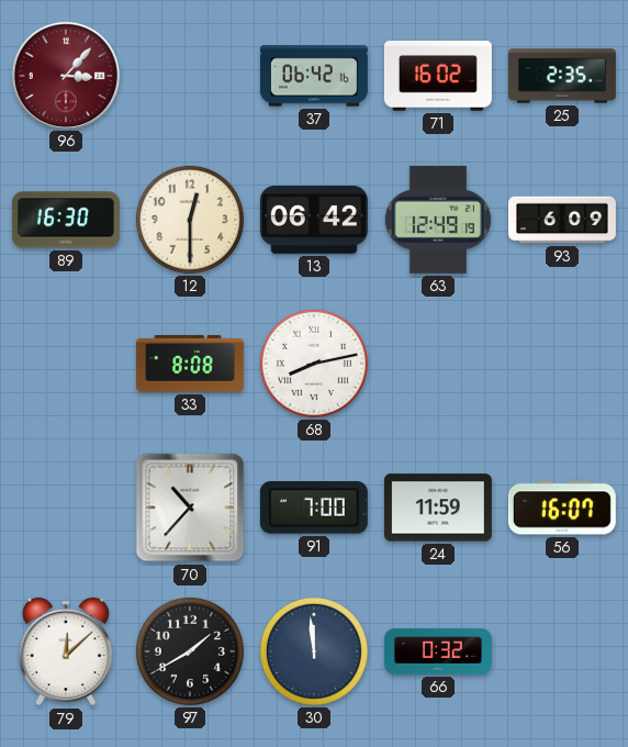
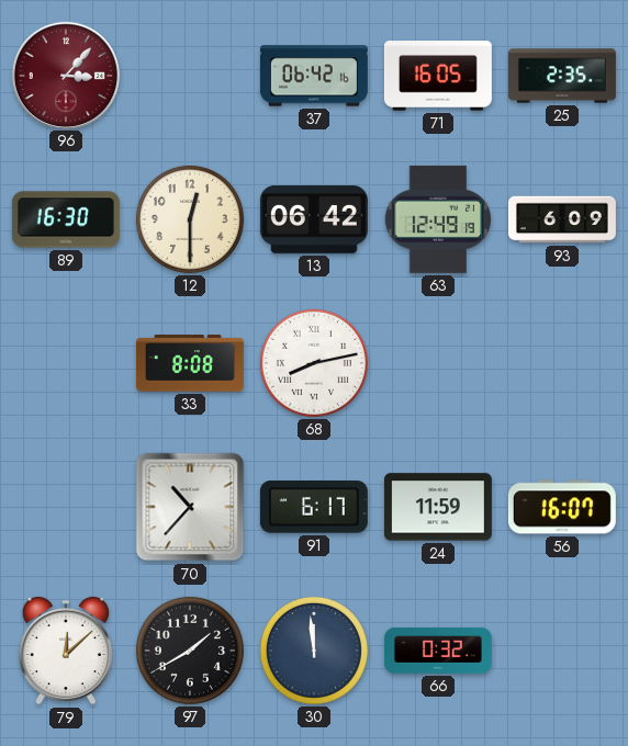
71: 16:02 -> 16:05 (438, 76)
91: 7:00 -> 6:17 (314, 508)
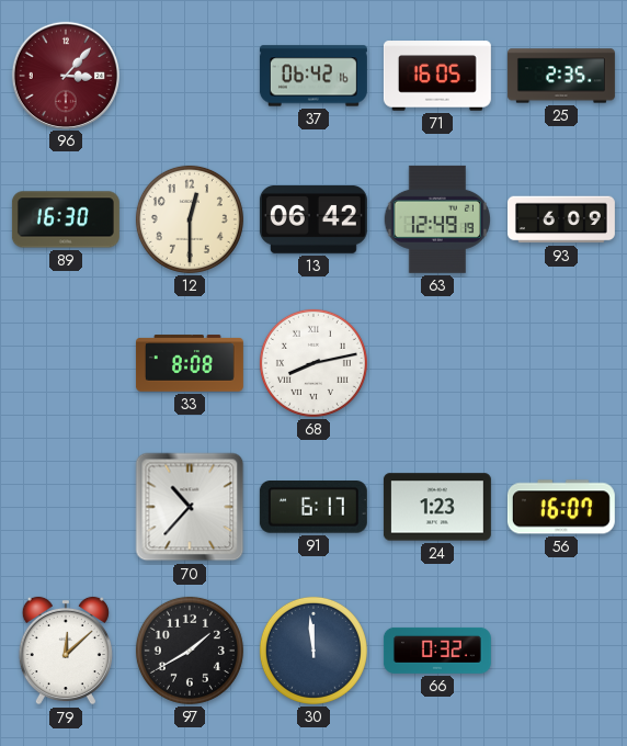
24: 11:59 -> 1:23 (437, 507)
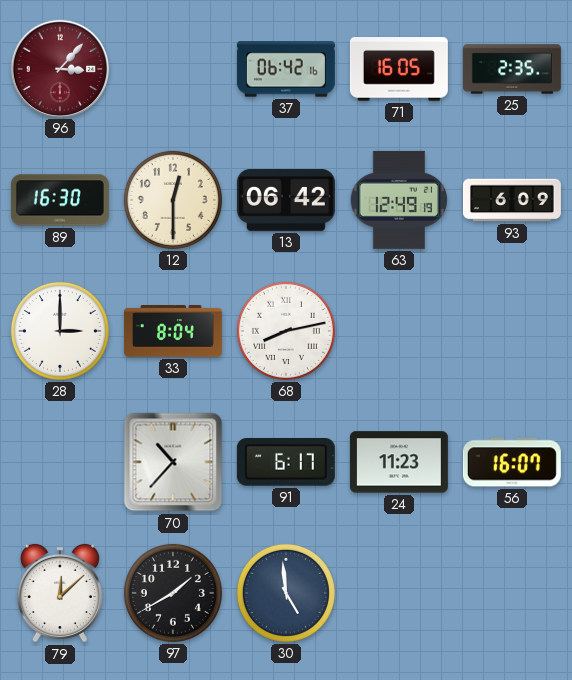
28: none -> 3:00 (60, 331)
33: 8:08 -> 8:04 (173, 331)
24: 1:23 -> 11:23 (399, 462)
30: 11:59 -> 4:59 (286, 593)
66: 0:32 -> none (437, 651)
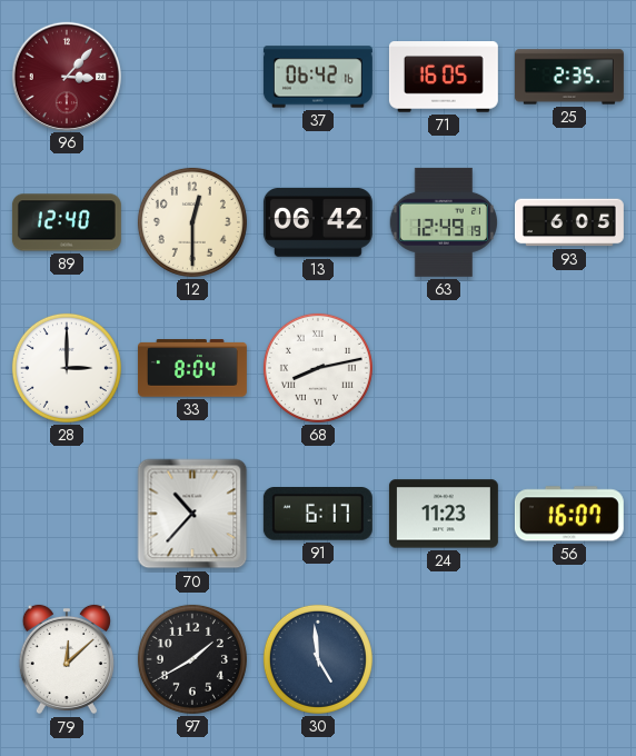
89: 16:30 -> 12:40 (67, 222)
93: 6:09 -> 6:05 (569, 222)
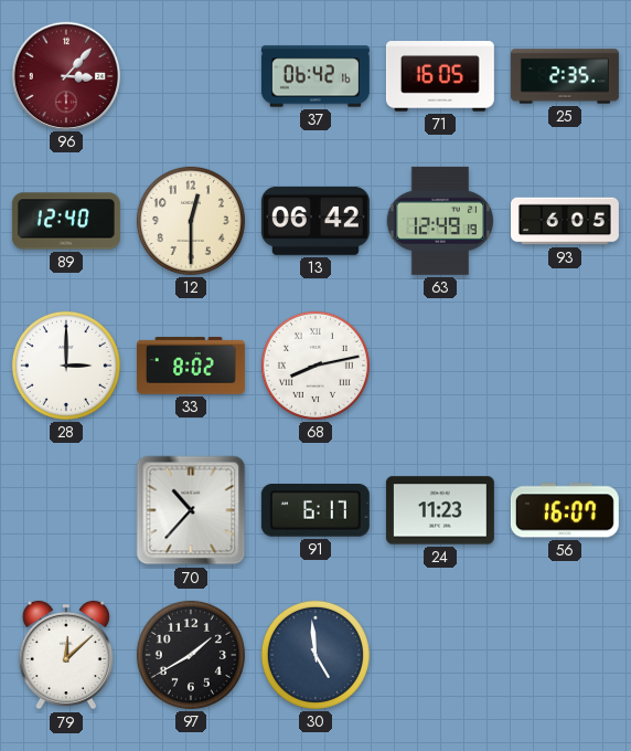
33: 8:04 -> 8:02 (191, 366)
